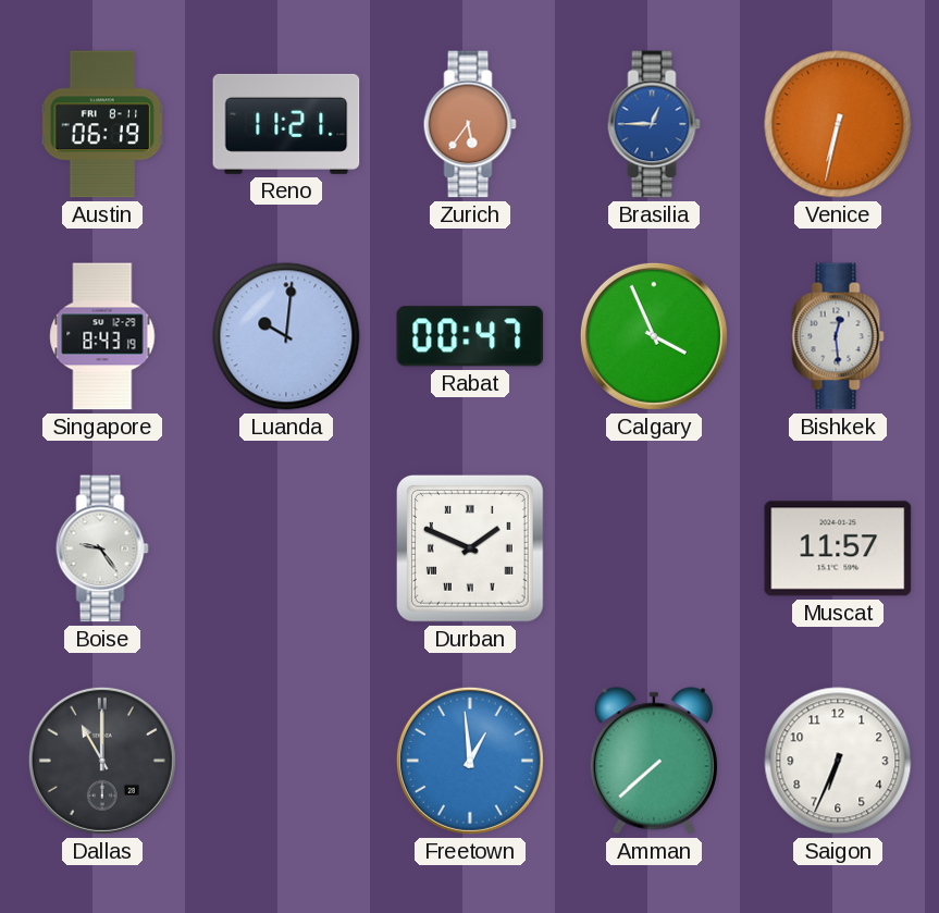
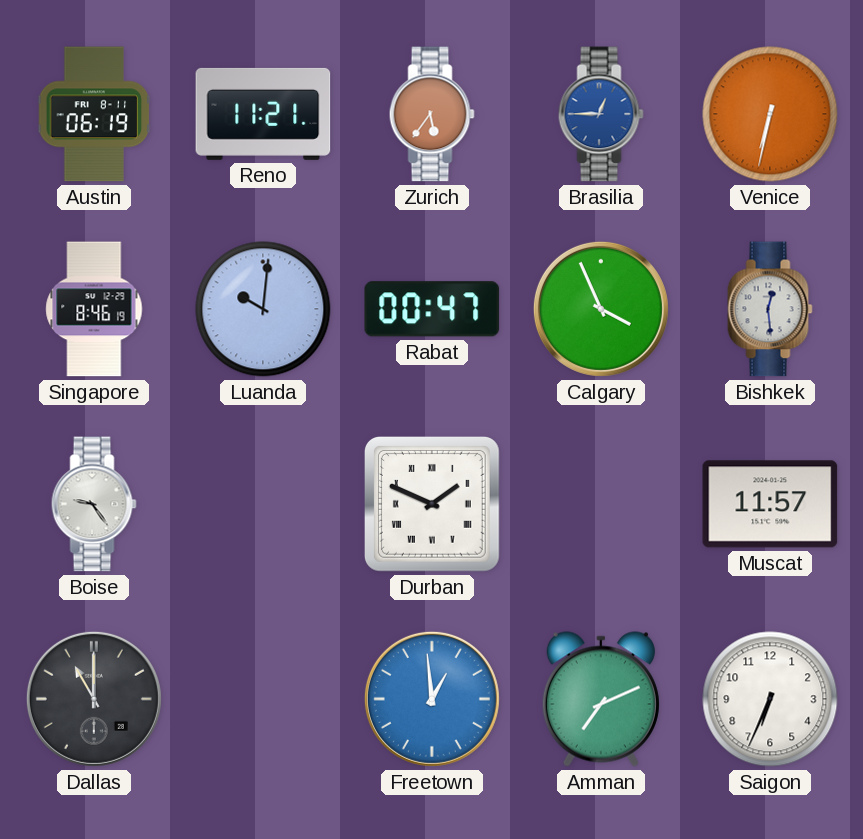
Singapore: 8:43 -> 8:46 (94, 309)
Amman: 7:38 -> 7:11 (601, 699)
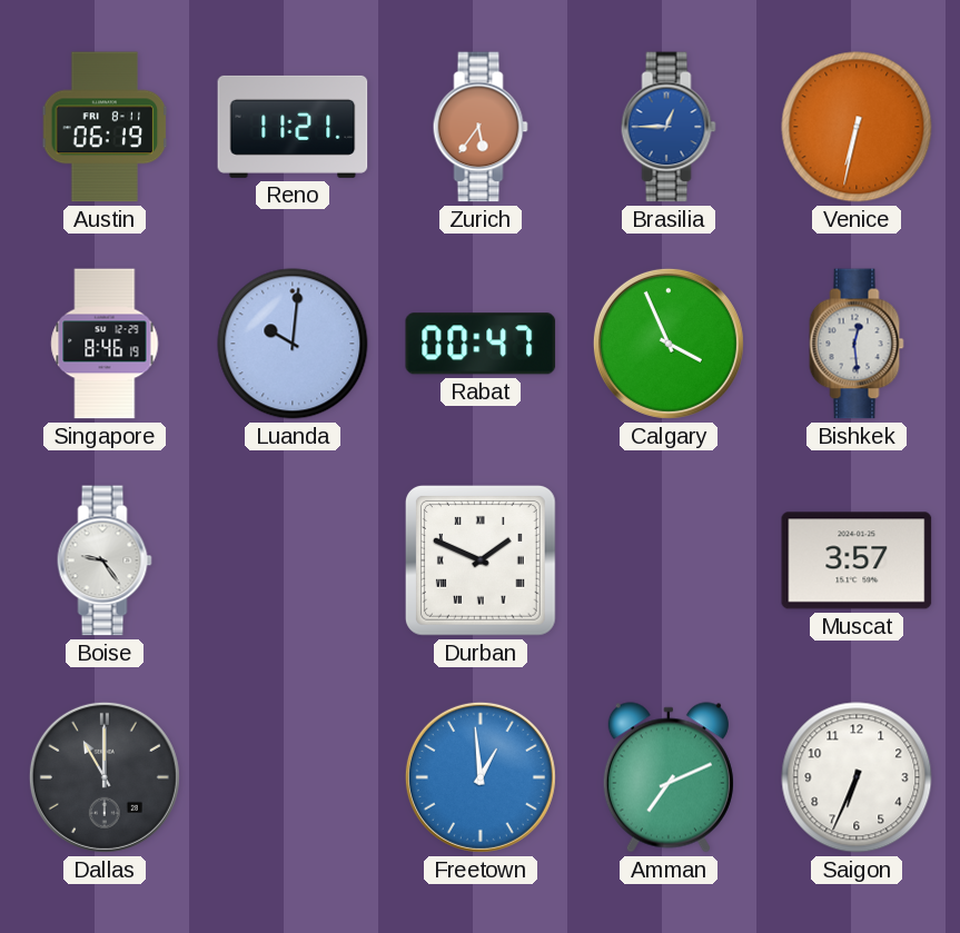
Muscat: 11:57 -> 3:57 (857, 560)
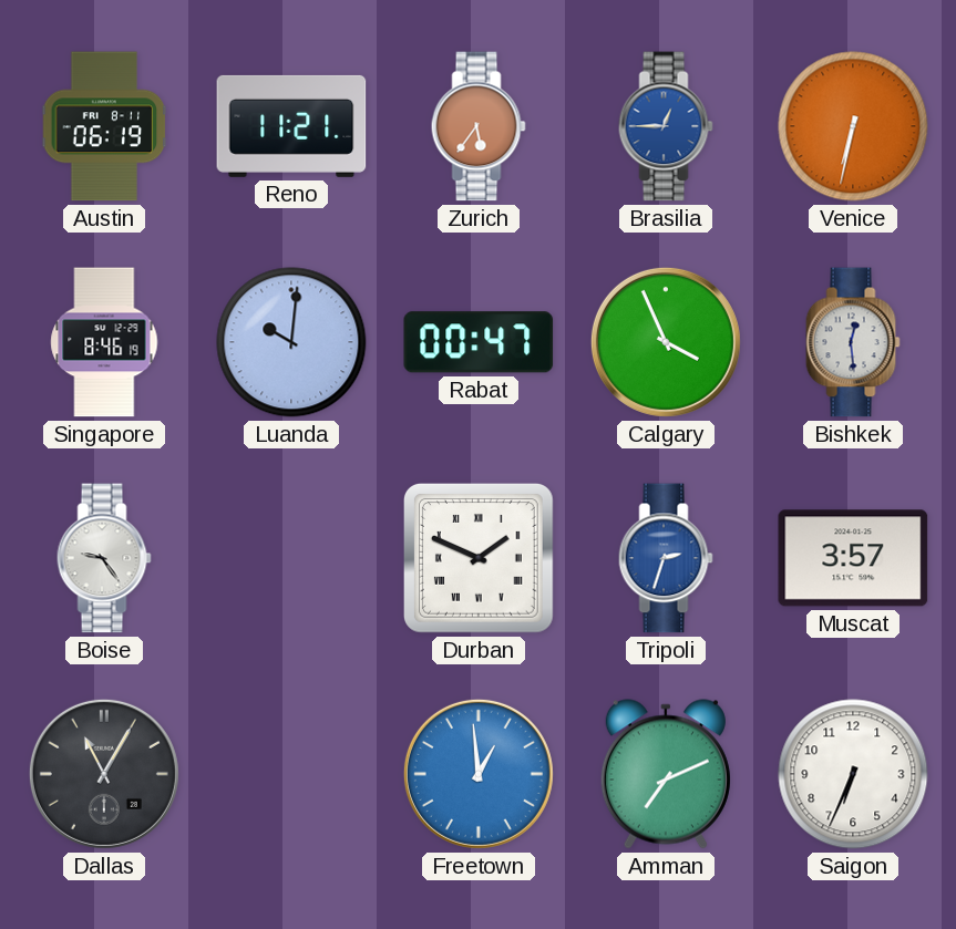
Tripoli: none -> 2:33 (666, 558)
Dallas: 11:00 -> 11:05 (104, 774)
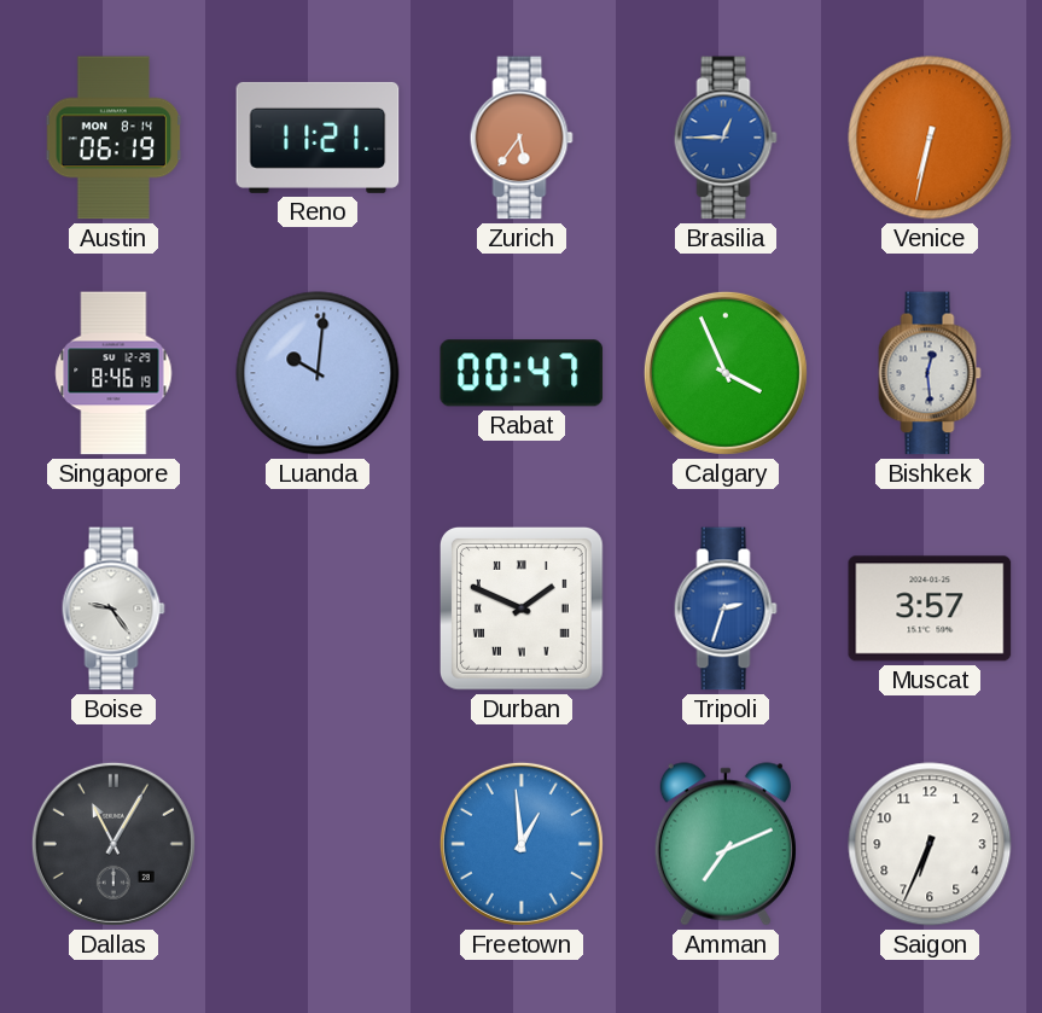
Austin date: FRI 8-11 -> MON 8-14 (113, 138)
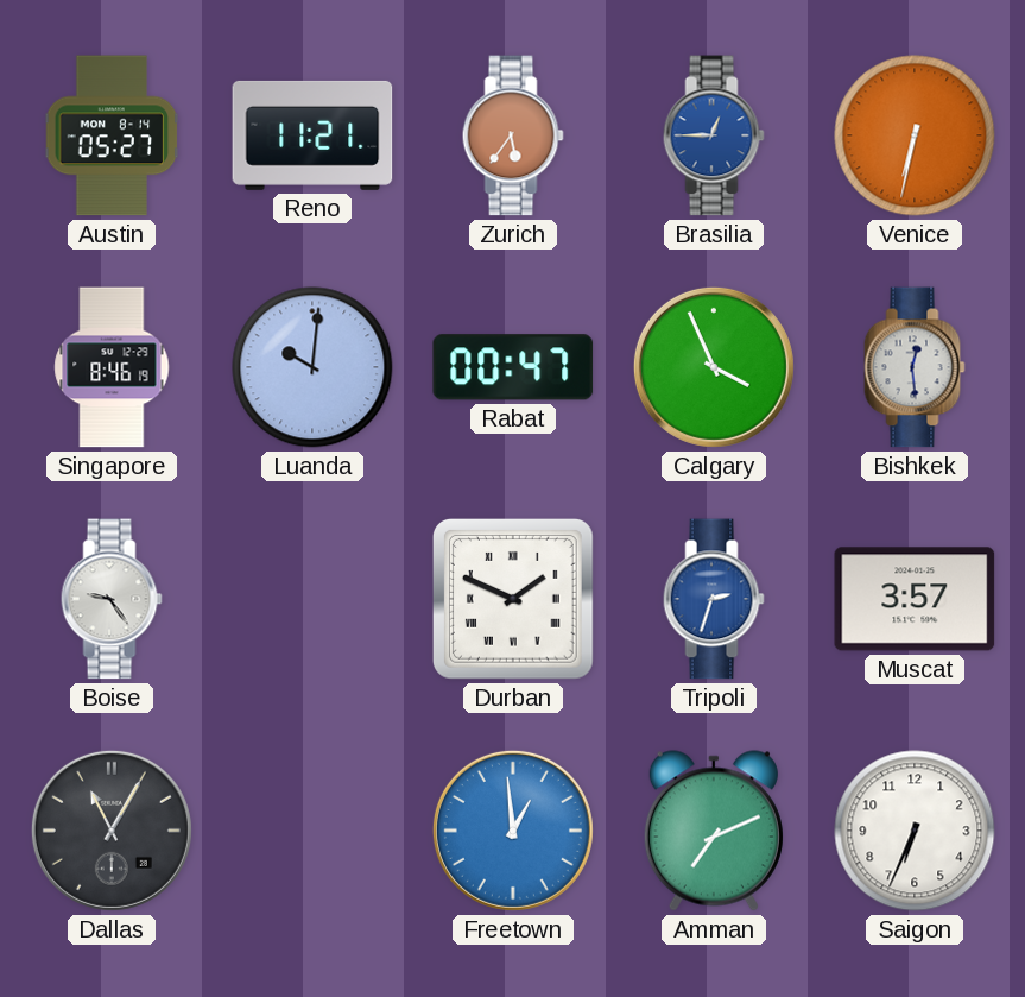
Austin: 06:19 -> 05:27 (112, 135)
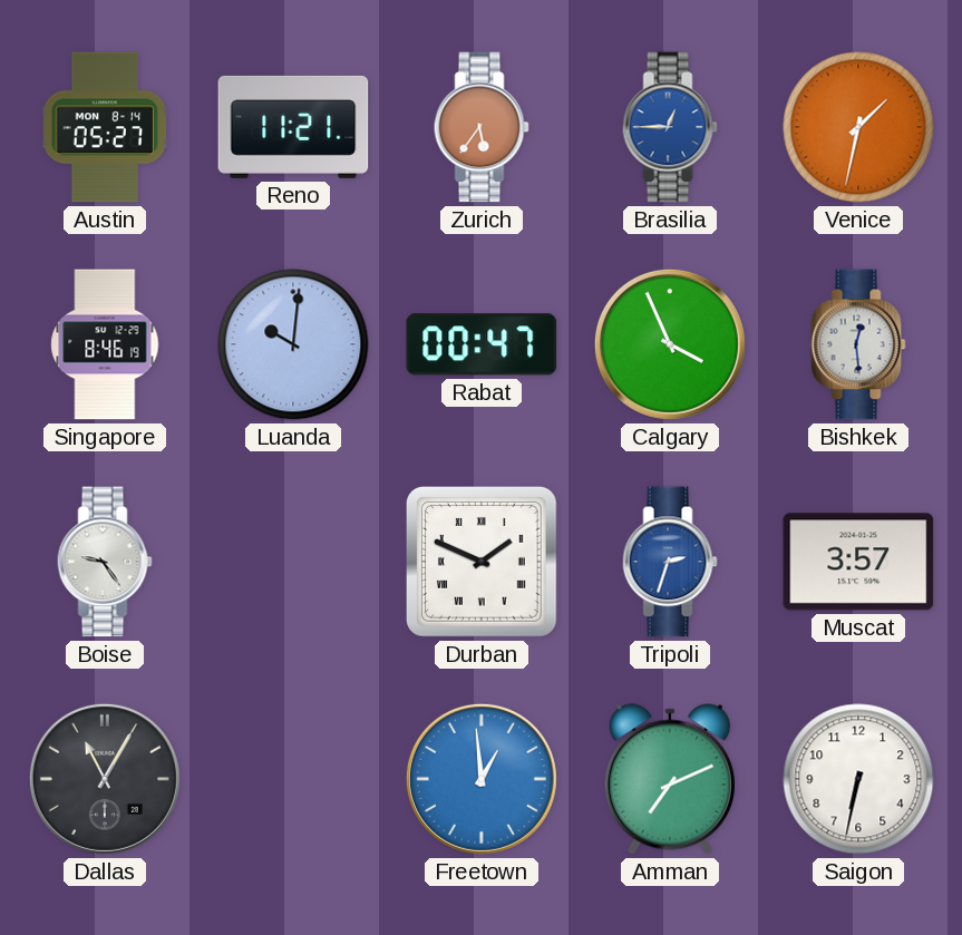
Venice: 6:32 -> 1:32 (858, 127)
Saigon: 6:34 -> 6:32 (858, 779)
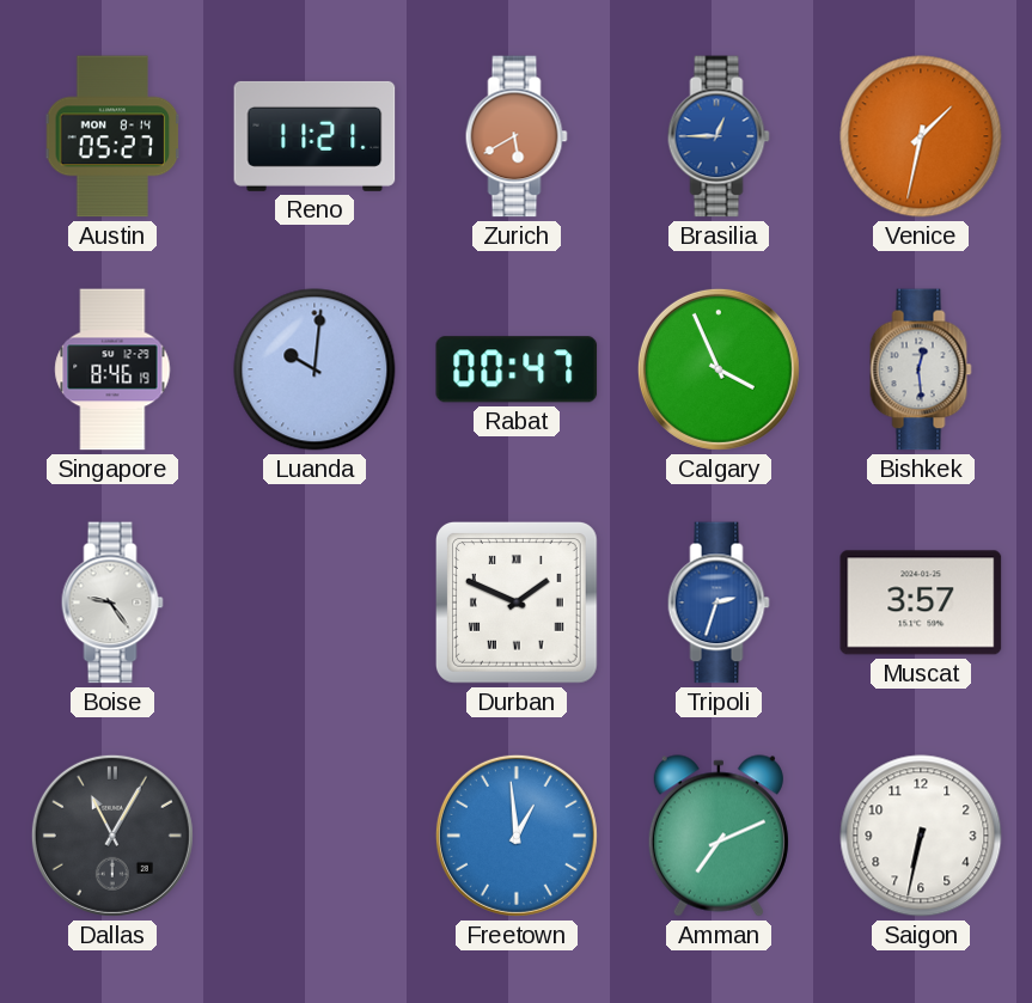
Zurich: 5:36 -> 5:40 (517, 136)
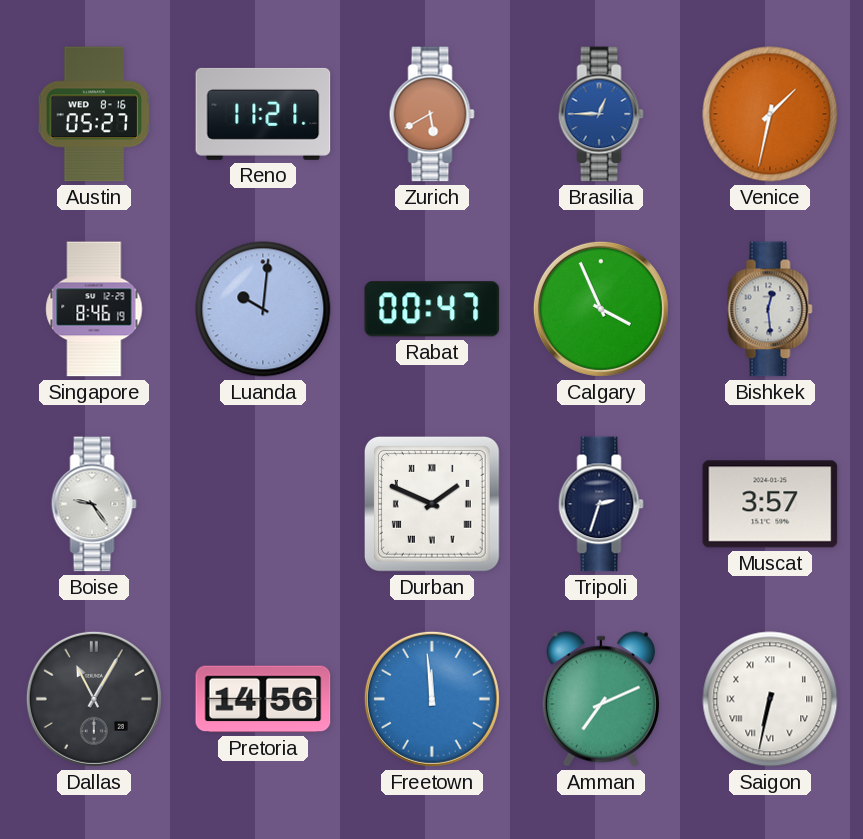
Austin date: MON 8-14 -> WED 8-16 (94, 114)
Tripoli dial: blue -> navy (601, 504)
Pretoria: none -> 14:56 (263, 699)
Freetown: 12:59 -> 11:59 (432, 699)
Saigon numerals: Arabic -> Roman (770, 699)
